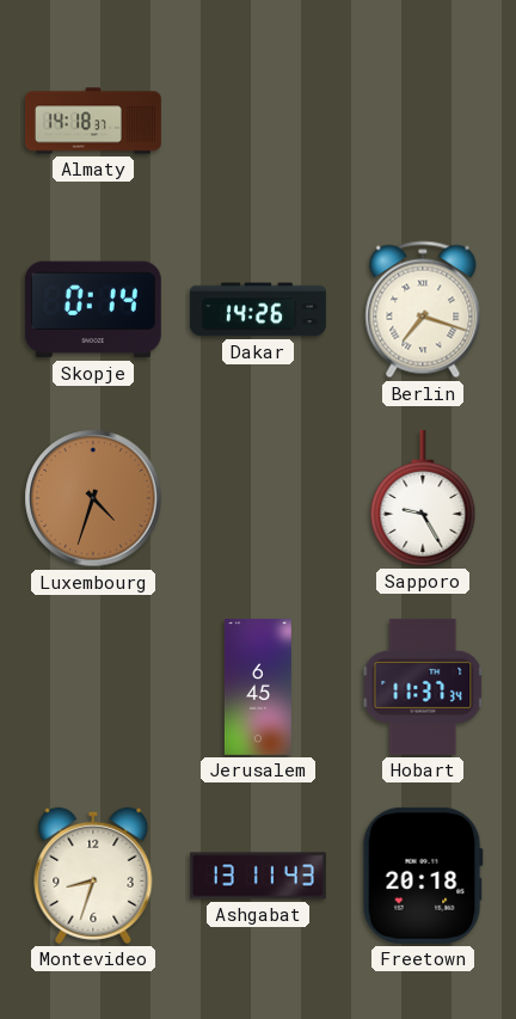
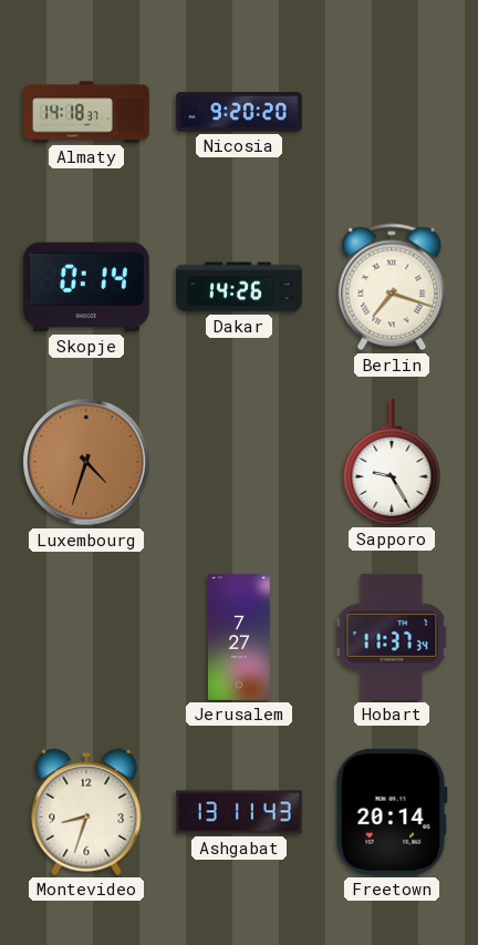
Nicosia: none -> 9:20 (239, 112)
Jerusalem: 6:45 -> 7:27 (239, 637)
Freetown: 20:18 -> 20:14 (392, 812)
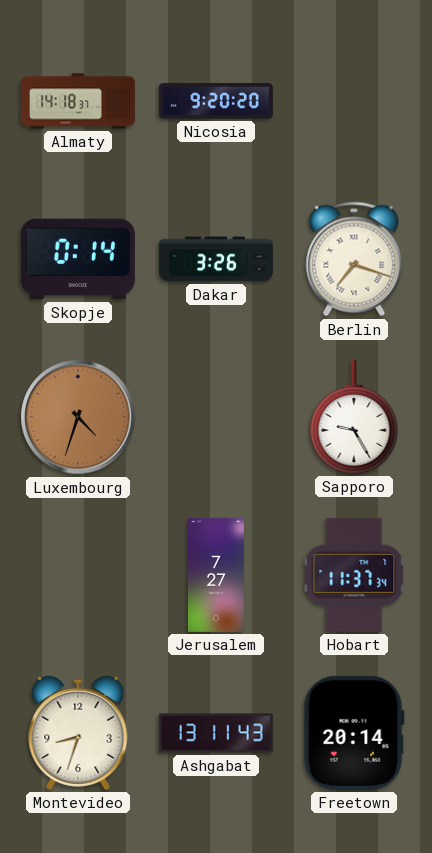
Dakar: 14:26 -> 3:26 (216, 259)
